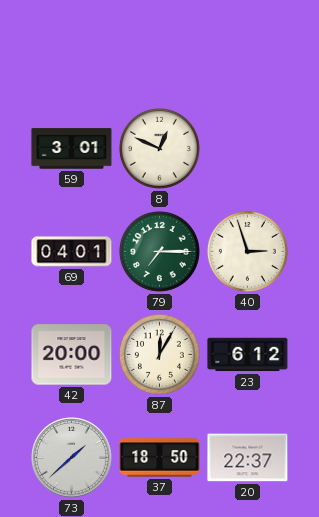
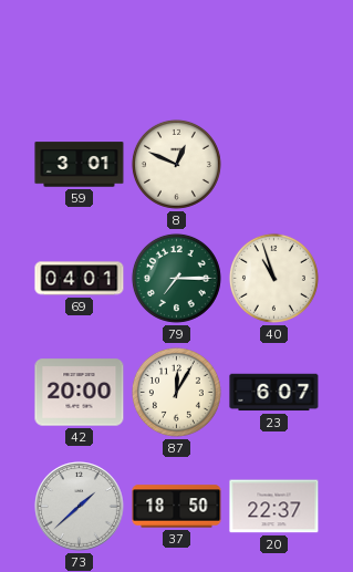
40: 2:57 -> 10:57 (273, 278)
23: 6:12 -> 6:07 (274, 393)
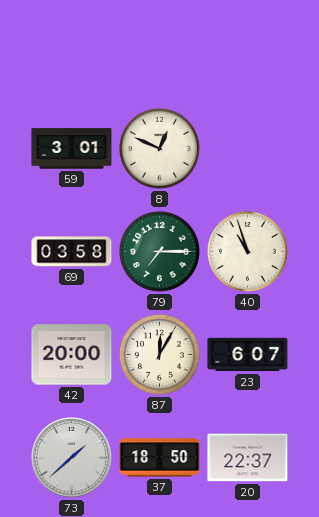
69: 04:01 -> 03:58 (72, 252)
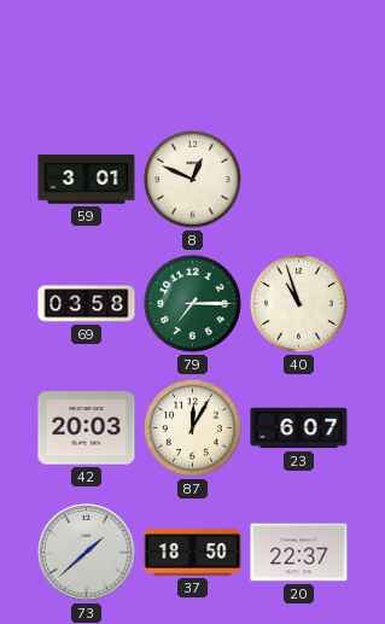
42: 20:00 -> 20:03 (87, 428)
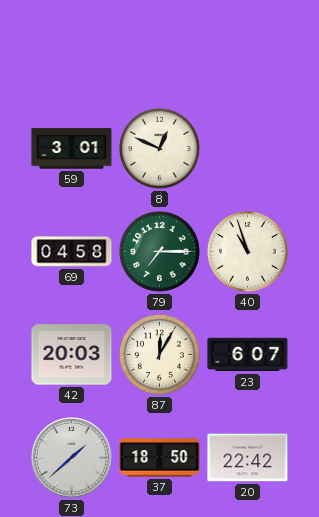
69: 03:58 -> 04:58 (72, 252)
20: 22:37 -> 22:42 (248, 458)
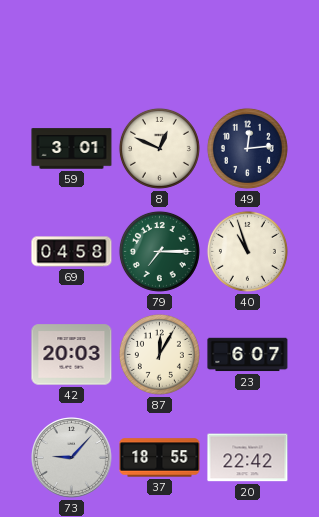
49: none -> 12:14 (247, 148)
73: 1:38 -> 9:07 (72, 458)
37: 18:50 -> 18:55 (160, 458)
